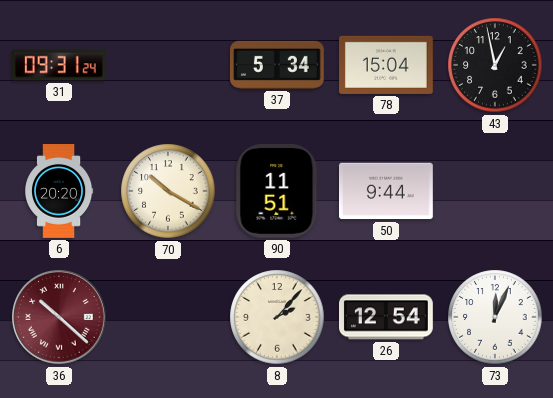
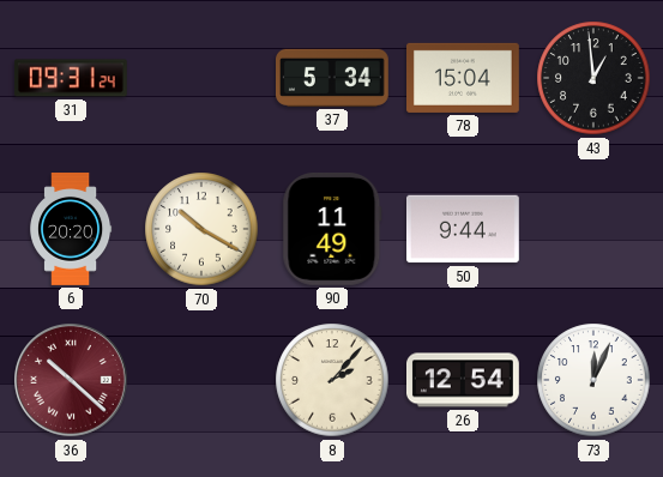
43: 12:58 -> 12:59 (593, 78)
90: 11:51 -> 11:49 (332, 229)
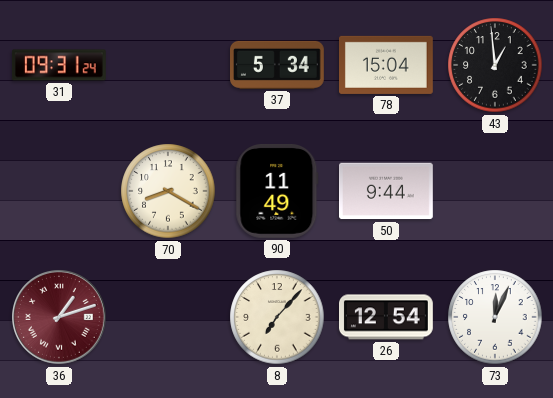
6: 20:20 -> none (72, 229)
70: 10:20 -> 8:20 (168, 191)
36: 10:22 -> 1:12 (60, 318)
8: 2:07 -> 7:07 (277, 317)
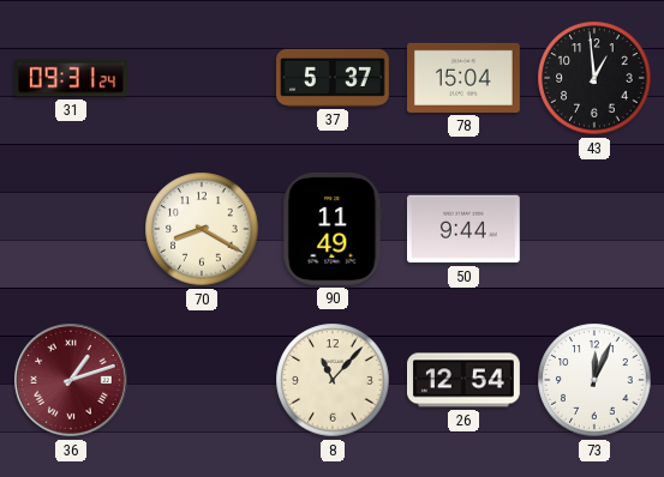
37: 5:34 -> 5:37 (334, 78)
8: 7:07 -> 11:07 (333, 380)
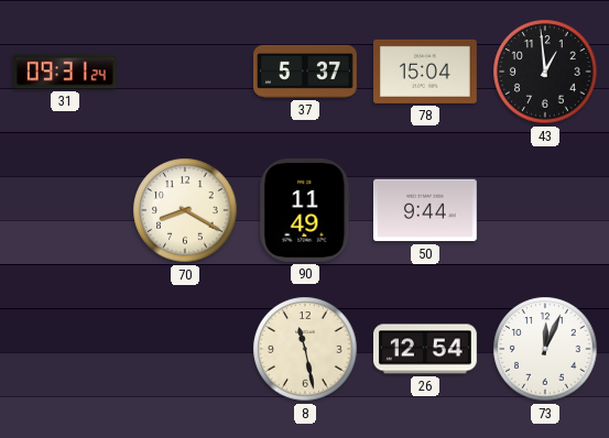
36: 1:12 -> none (72, 381)
8: 11:07 -> 11:28 (305, 349)
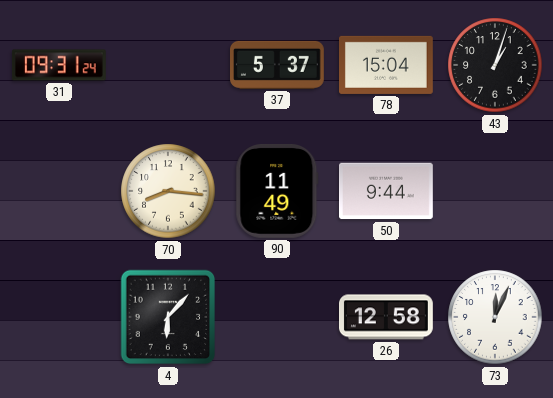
43: 12:59 -> 1:03 (495, 65)
70: 8:20 -> 8:16 (168, 191)
4: none -> 6:07 (168, 317)
8: 11:28 -> none (305, 349)
26: 12:54 -> 12:58 (387, 317)
